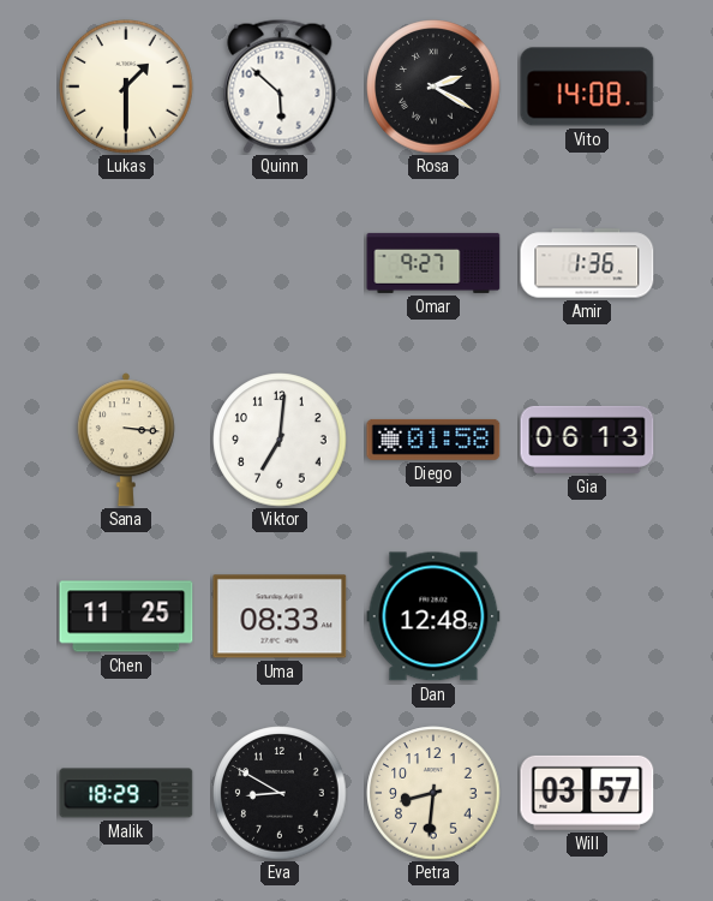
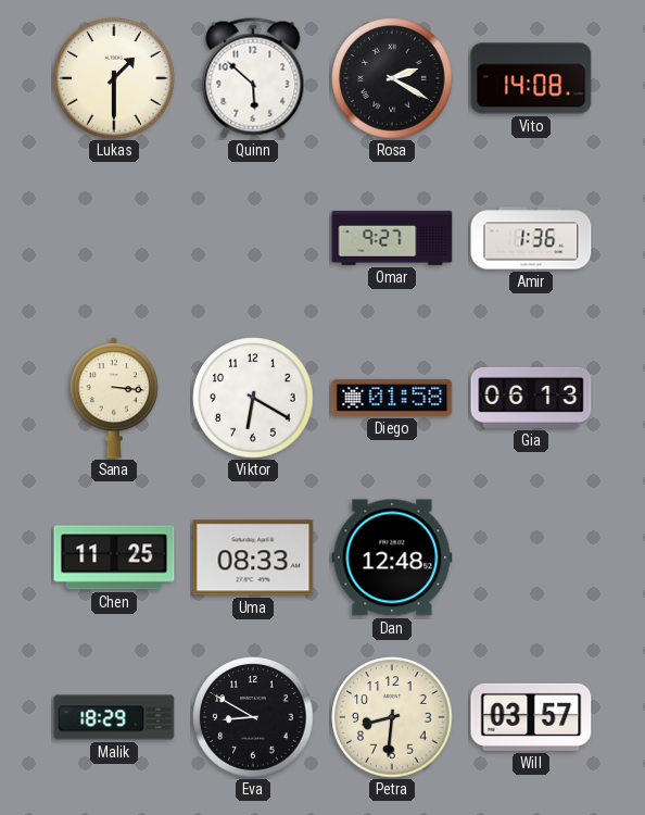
Viktor: 7:01 -> 6:20 (253, 398)
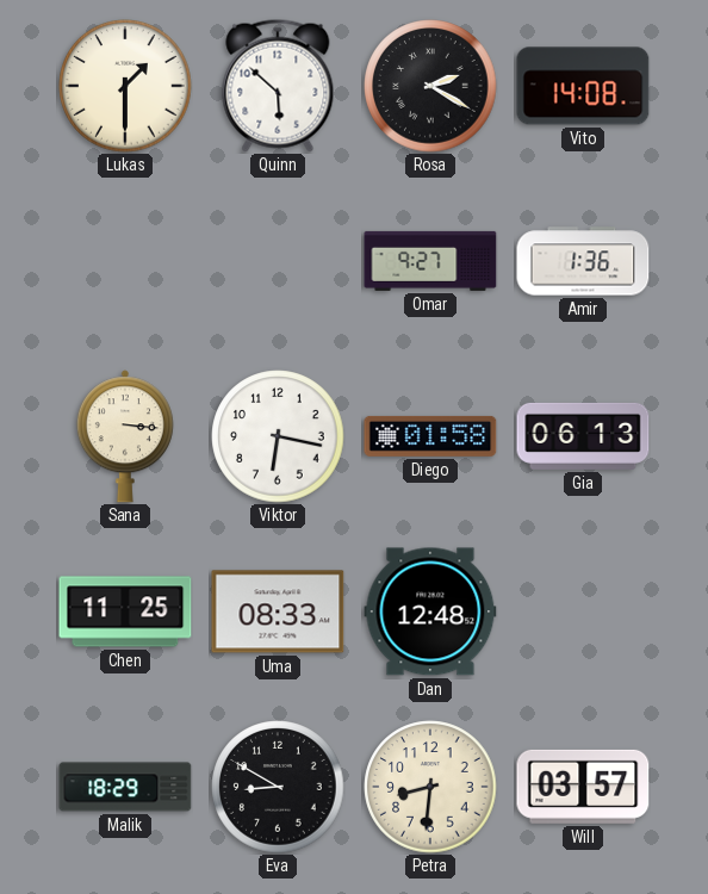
Viktor: 6:20 -> 6:17 (278, 436)
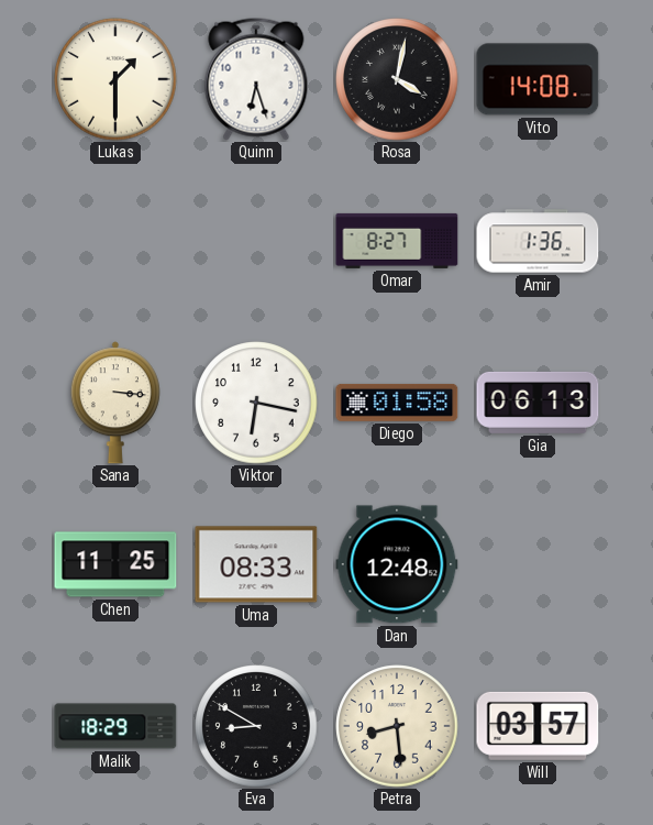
Quinn: 5:52 -> 6:27 (256, 79)
Rosa: 2:20 -> 4:02 (397, 79)
Omar: 9:27 -> 8:27 (397, 241)
Petra: 8:31 -> 8:29 (397, 726)
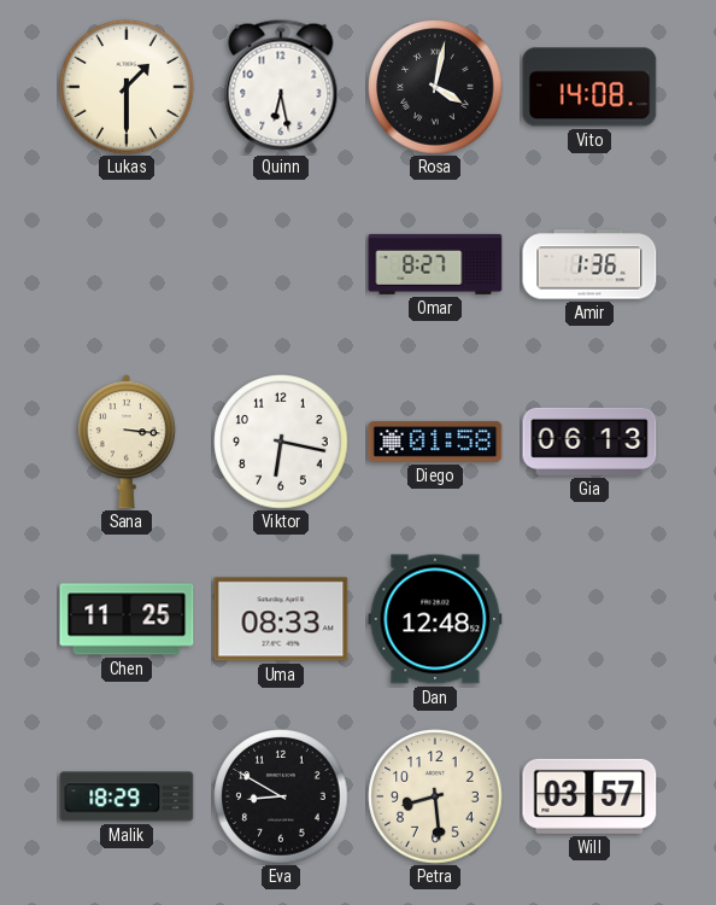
Quinn: 6:27 -> 6:28 (281, 87)
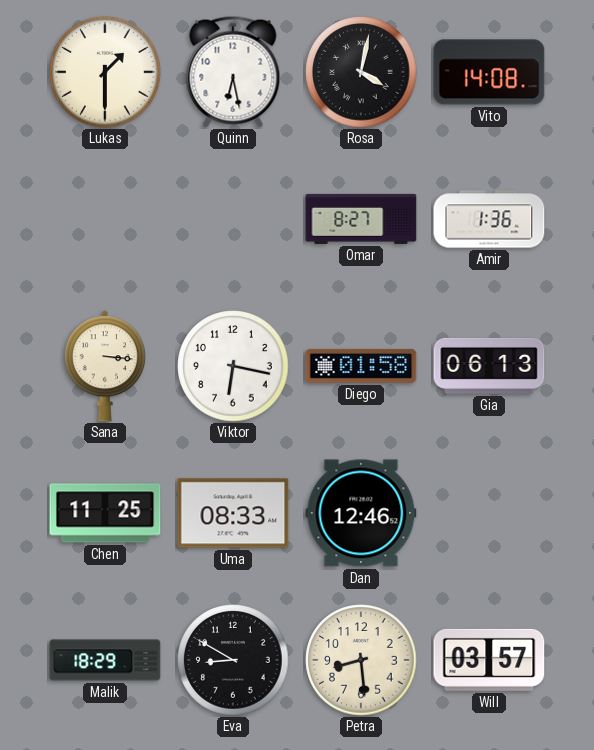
Dan: 12:48 -> 12:46 (361, 513)
